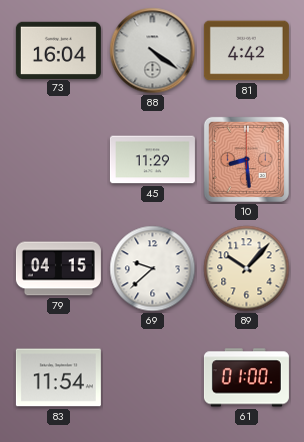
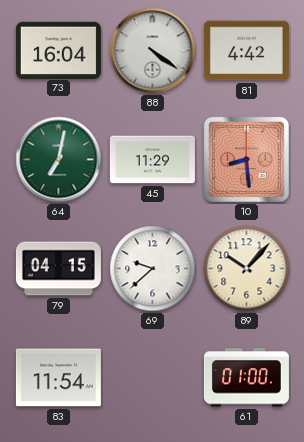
64: none -> 7:02 (59, 160)
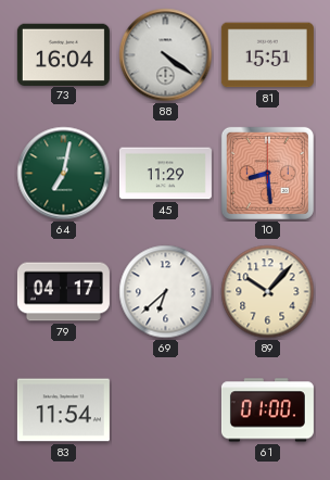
81: 4:42 -> 15:51 (267, 55)
79: 04:15 -> 04:17 (63, 292)
69: 9:38 -> 6:38 (166, 292)
